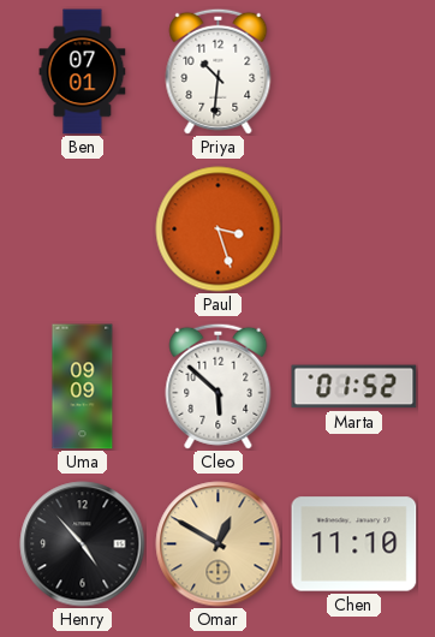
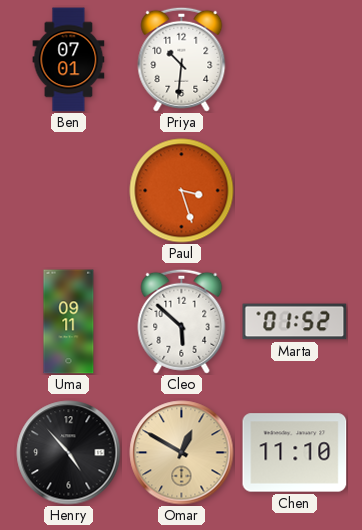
Uma: 09:09 -> 09:11 (69, 322)
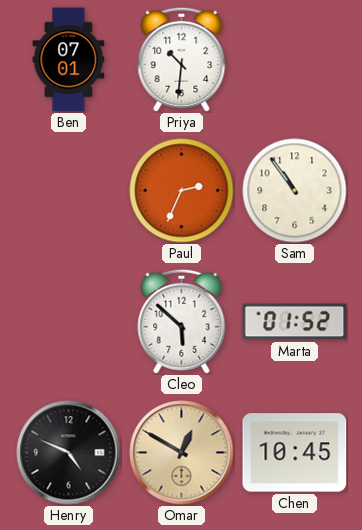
Paul: 3:27 -> 2:34 (182, 191)
Sam: none -> 10:54 (295, 191)
Uma: 09:11 -> none (69, 322)
Henry: 4:53 -> 4:49 (69, 453)
Chen: 11:10 -> 10:45 (295, 453)
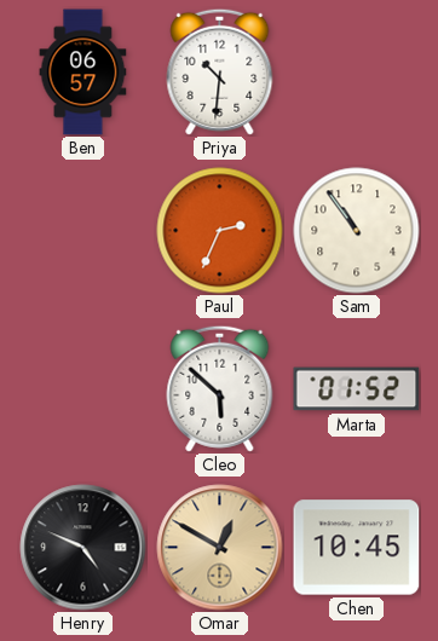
Ben: 07:01 -> 06:57 (83, 73)
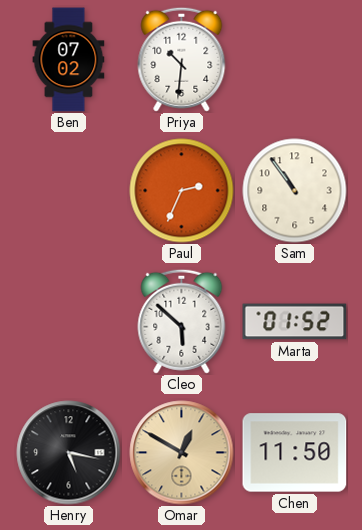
Ben: 06:57 -> 07:02 (69, 60)
Henry: 4:49 -> 5:17 (69, 453)
Chen: 10:45 -> 11:50 (295, 453)
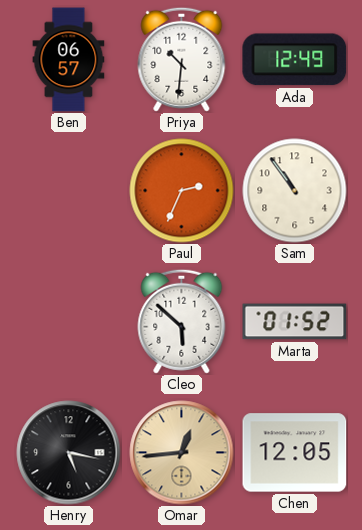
Ben: 07:02 -> 06:57 (69, 60)
Ada: none -> 12:49 (295, 60)
Omar: 12:50 -> 12:44 (182, 453)
Chen: 11:50 -> 12:05 (295, 453)
